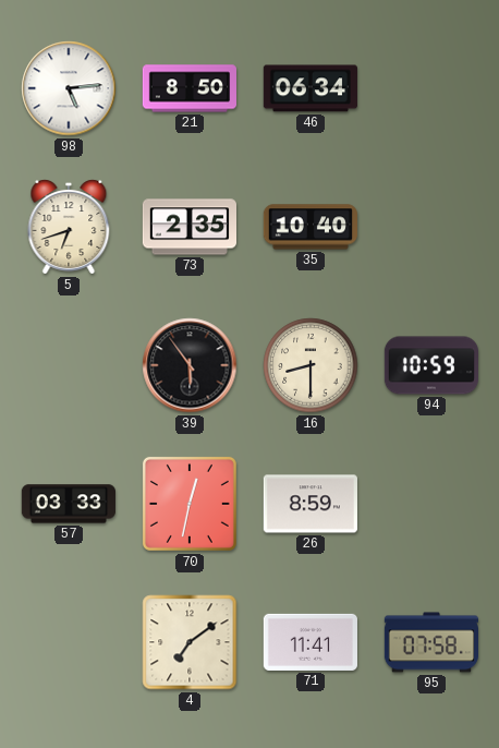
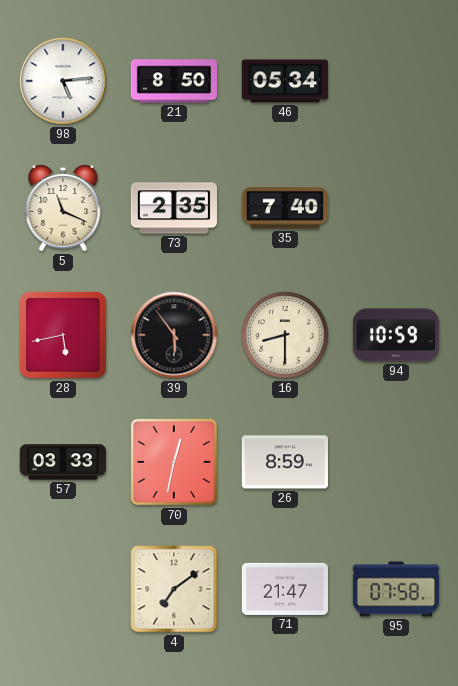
46: 06:34 -> 05:34 (285, 81)
5: 6:42 -> 11:19 (63, 208)
35: 10:40 -> 7:40 (285, 208)
28: none -> 5:43 (64, 336)
71: 11:41 -> 21:47 (285, 589)
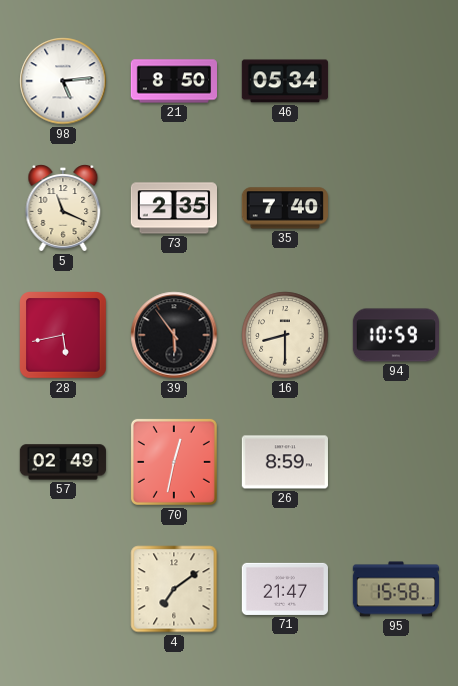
57: 03:33 -> 02:49 (63, 462)
95: 07:58 -> 15:58 (395, 589)
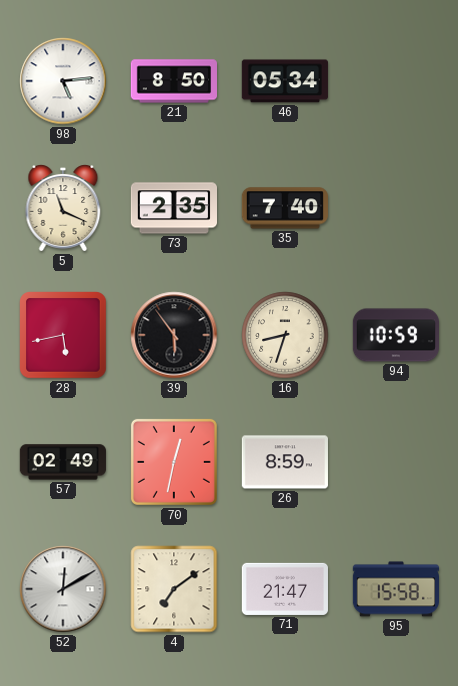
16: 8:30 -> 8:33 (285, 335)
52: none -> 12:10 (63, 589)
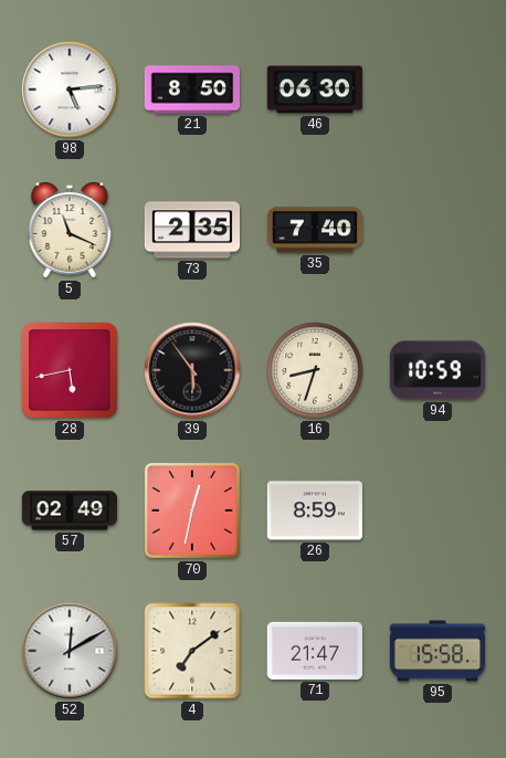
46: 05:34 -> 06:30 (315, 90)
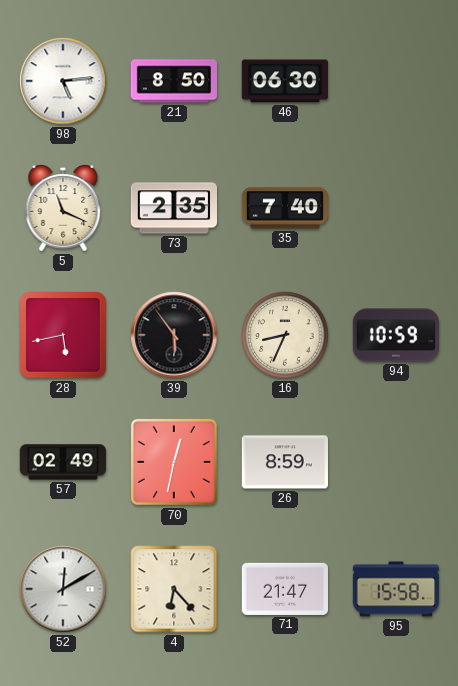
16: 8:33 -> 8:34 (285, 335)
4: 7:09 -> 6:23 (174, 589)
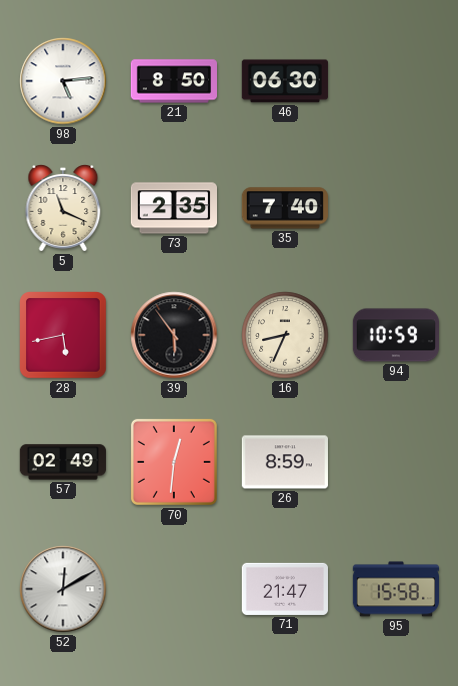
70: 12:32 -> 12:31 (174, 462)
4: 6:23 -> none (174, 589)
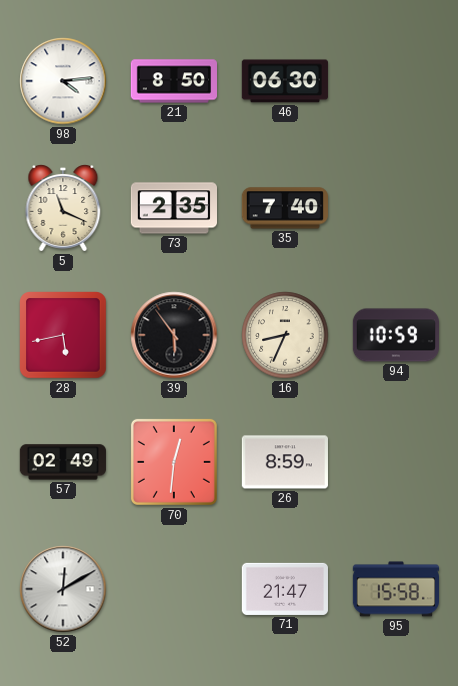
98: 5:14 -> 4:14 (63, 81)
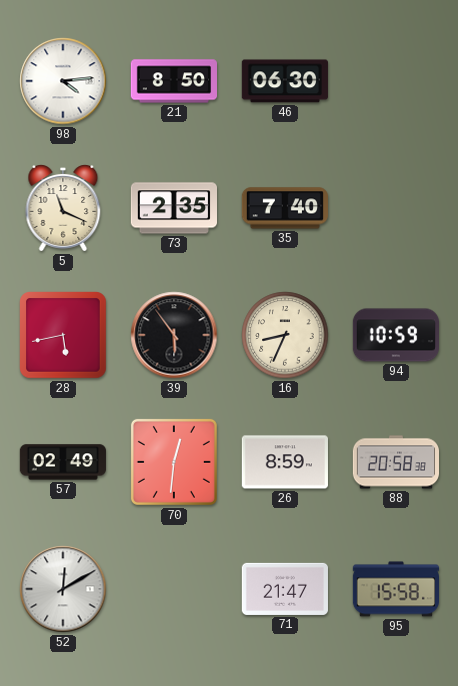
88: none -> 20:58 (395, 462)
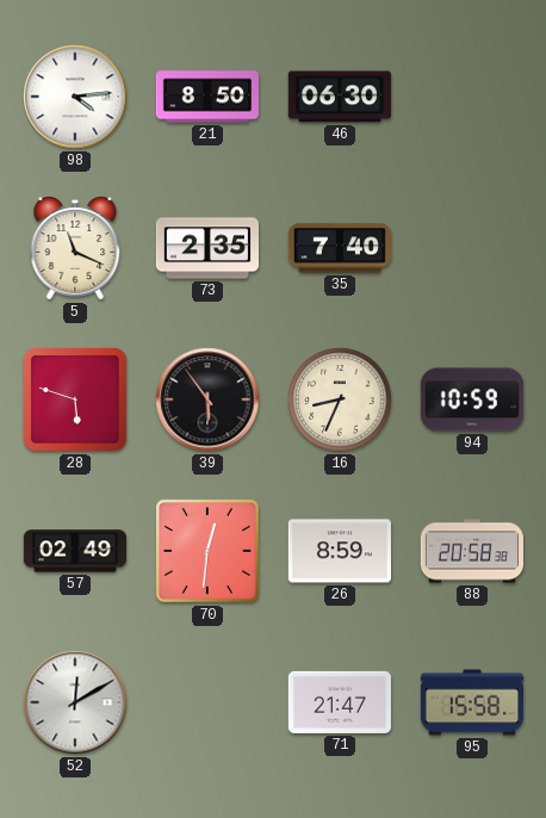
28: 5:43 -> 5:48 (76, 401)
